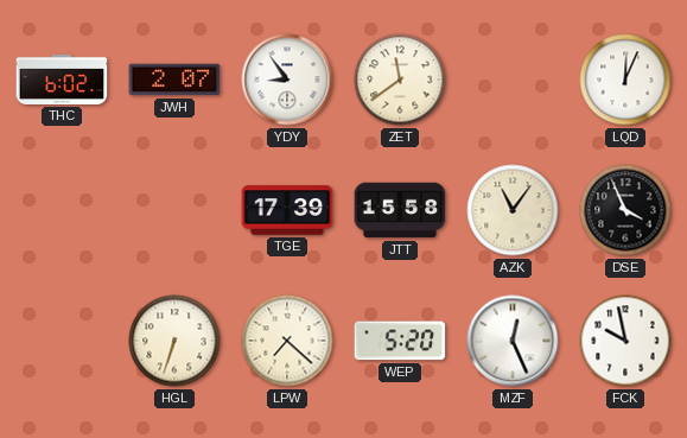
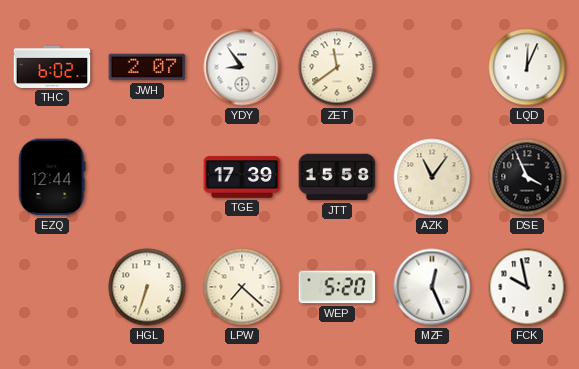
EZQ: none -> 12:44 (52, 177)
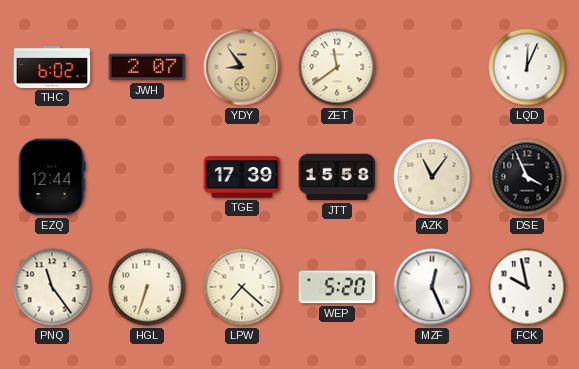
YDY dial: white -> champagne (242, 67)
PNQ: none -> 11:24 (52, 287)
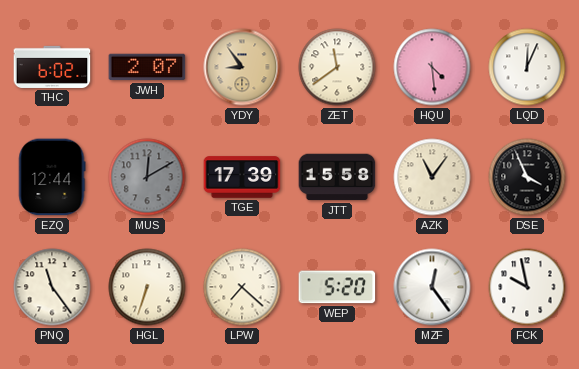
HQU: none -> 4:29 (432, 67)
MUS: none -> 12:10 (147, 177)
MZF: 12:26 -> 12:24 (432, 287)
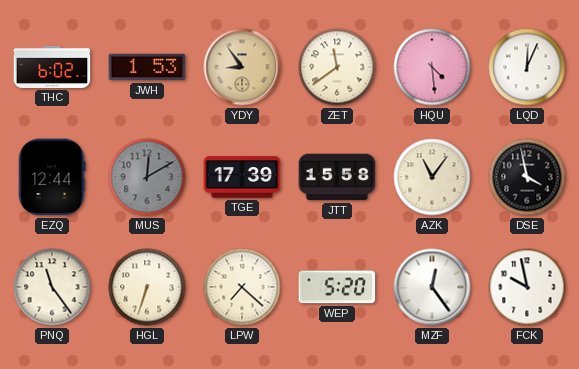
JWH: 2:07 -> 1:53 (147, 67)
DSE: 3:56 -> 3:58 (527, 177)
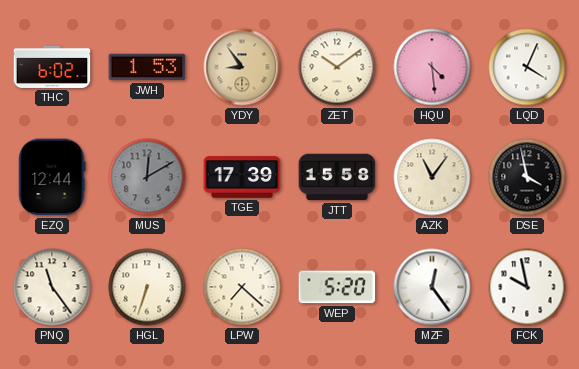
ZET: 11:39 -> 10:09 (337, 67)
LQD: 12:04 -> 4:04 (527, 67)
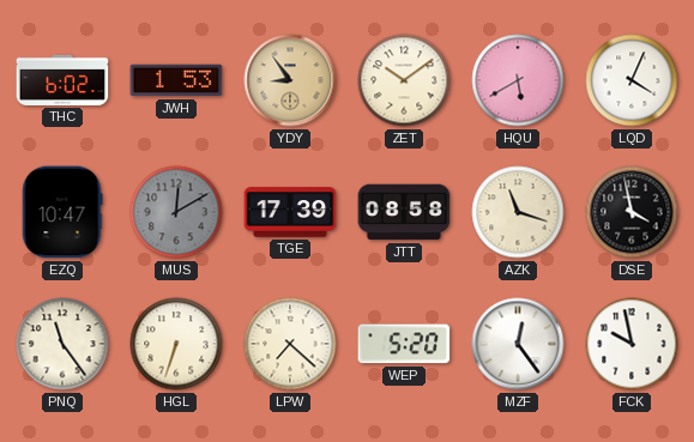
HQU: 4:29 -> 5:40 (518, 80)
EZQ: 12:44 -> 10:47 (62, 212)
JTT: 15:58 -> 08:58 (404, 212)
AZK: 11:06 -> 11:18 (518, 212)
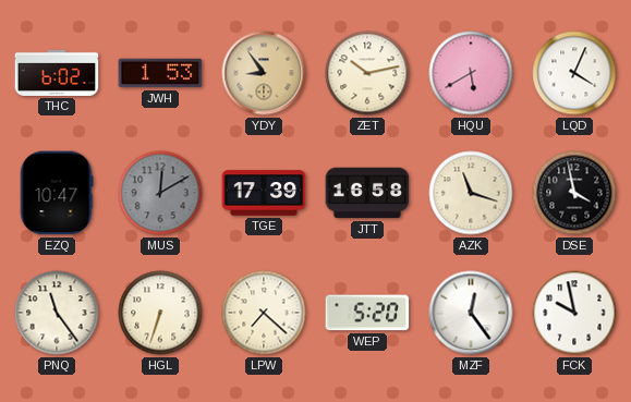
ZET: 10:09 -> 10:13 (367, 73)
JTT: 08:58 -> 16:58 (367, 193)
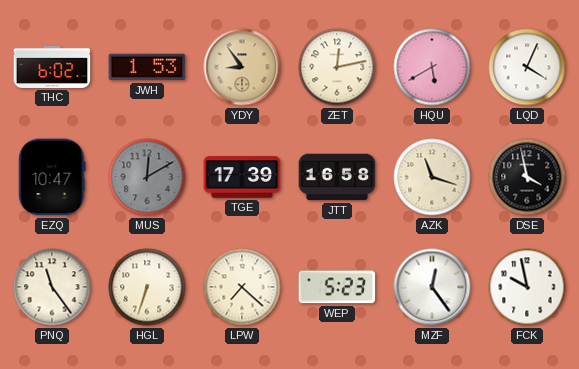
ZET: 10:13 -> 12:13 (337, 67)
WEP: 5:20 -> 5:23 (337, 287)
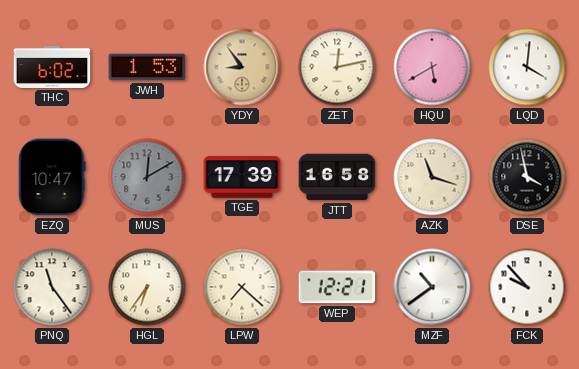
LQD: 4:04 -> 4:01 (527, 67)
HGL: 6:33 -> 6:36 (147, 287)
WEP: 5:23 -> 12:21 (337, 287)
MZF: 12:24 -> 10:39 (432, 287)
FCK: 9:58 -> 9:53 (527, 287)
